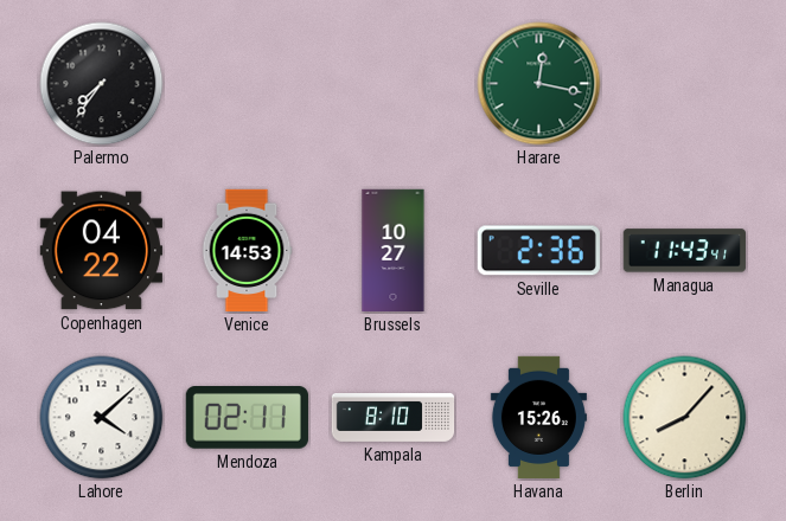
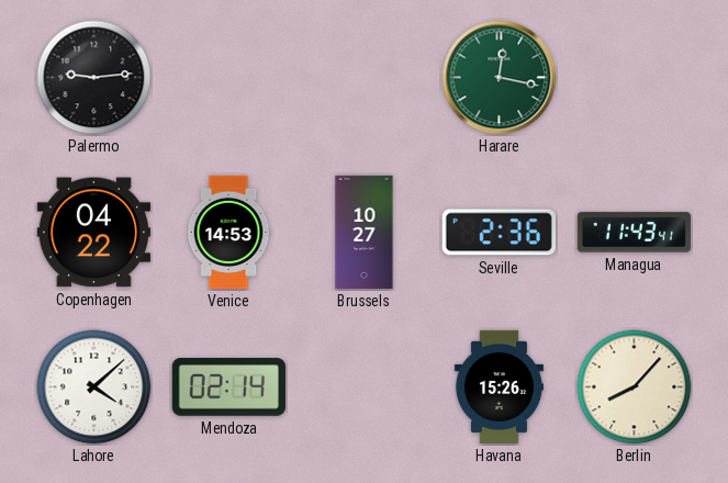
Palermo: 7:36 -> 9:14 (94, 78)
Mendoza: 02:11 -> 02:14 (228, 387)
Kampala: 8:10 -> none (394, 417)
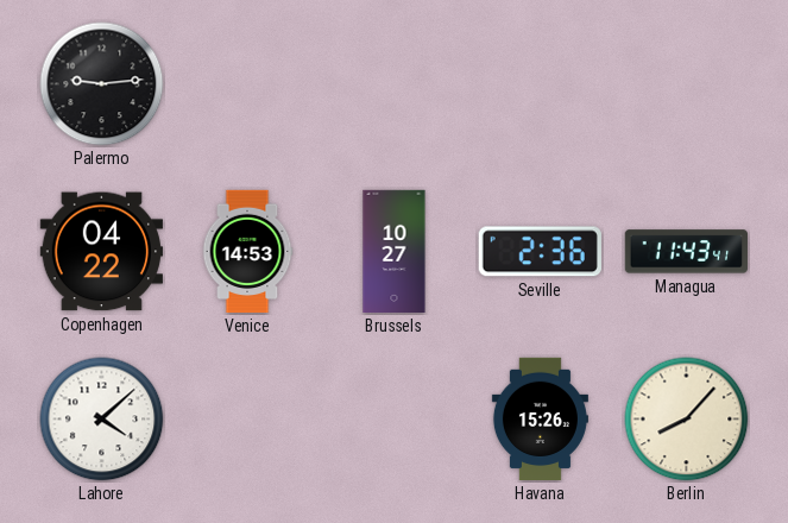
Harare: 12:17 -> none (500, 78)
Mendoza: 02:14 -> none (228, 387)
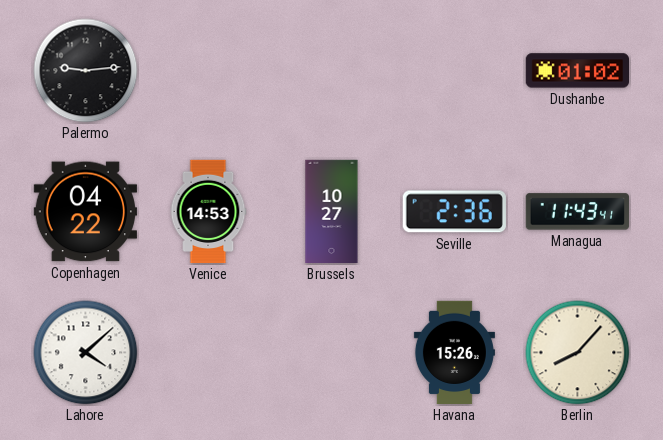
Dushanbe: none -> 01:02 (577, 71)
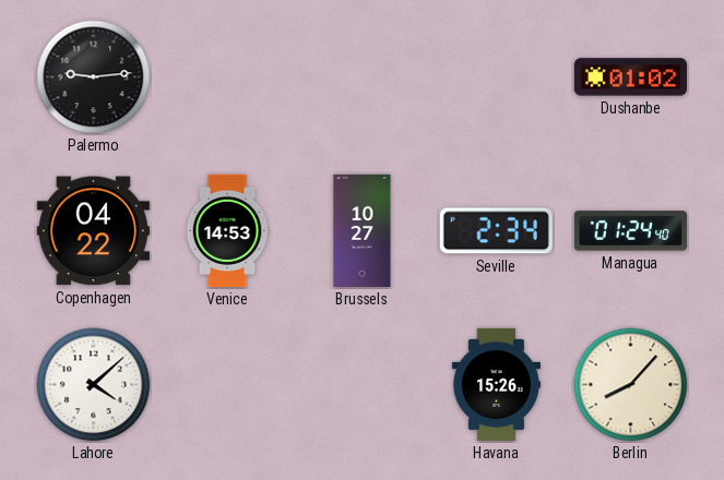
Seville: 2:36 -> 2:34 (496, 231)
Managua: 11:43 -> 01:24 (630, 231)
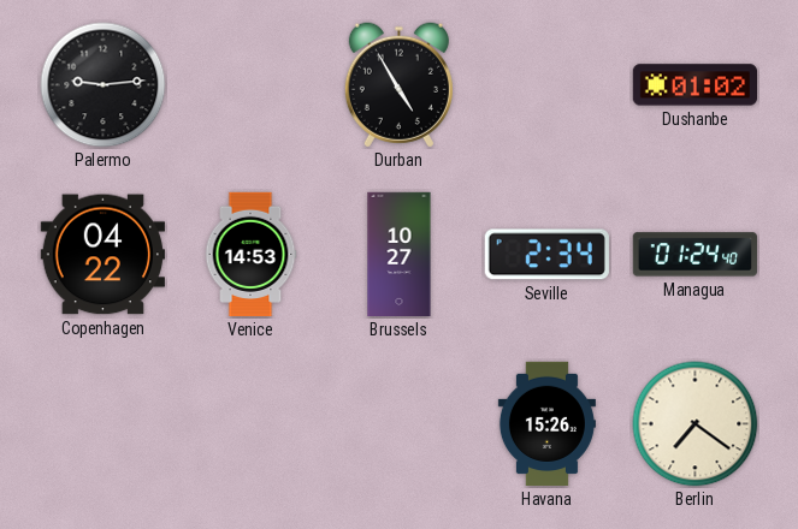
Durban: none -> 4:55 (398, 85)
Lahore: 4:08 -> none (94, 385)
Berlin: 8:07 -> 7:21 (696, 424)
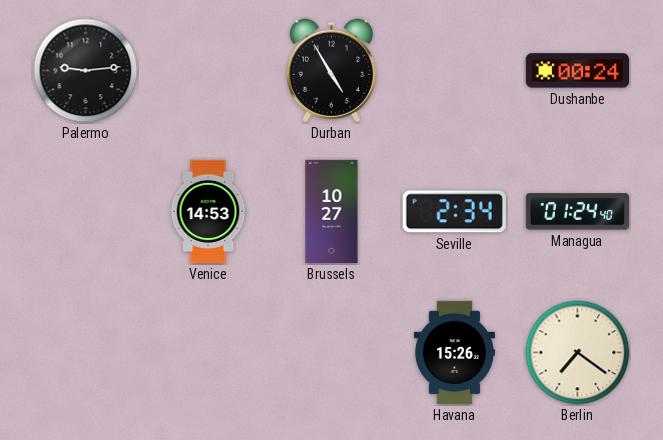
Dushanbe: 01:02 -> 00:24 (577, 71)
Copenhagen: 04:22 -> none (102, 255)
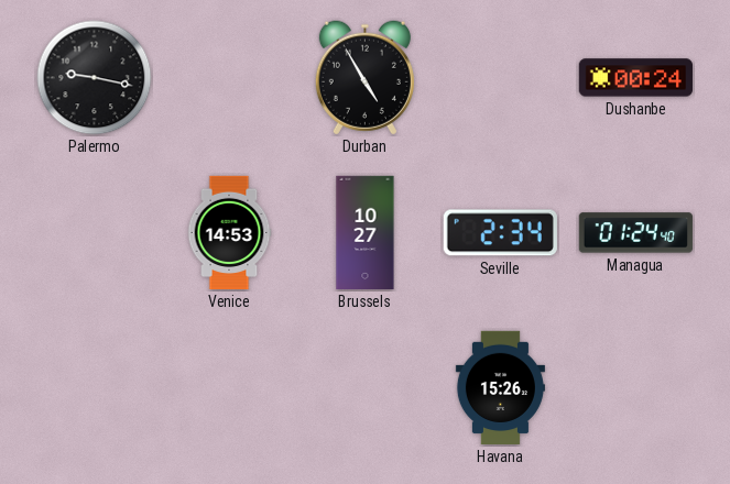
Palermo: 9:14 -> 9:17 (95, 78)
Berlin: 7:21 -> none (578, 353)
